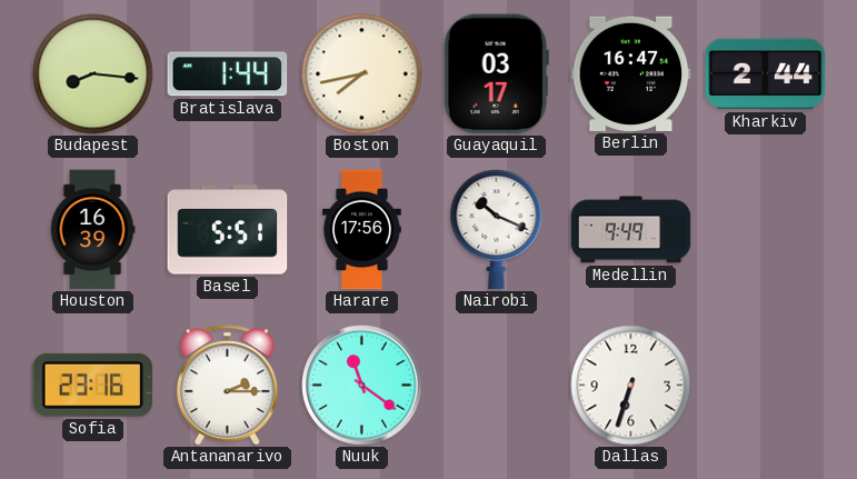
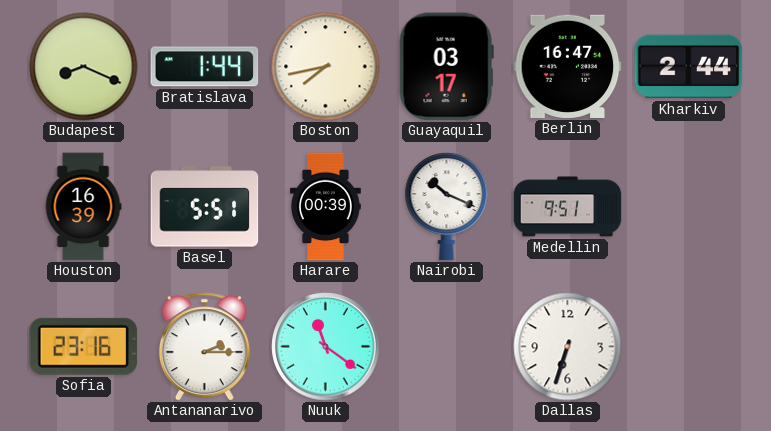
Budapest: 8:16 -> 8:19 (84, 67)
Harare: 17:56 -> 00:39 (325, 207)
Medellin: 9:49 -> 9:51 (568, 207)
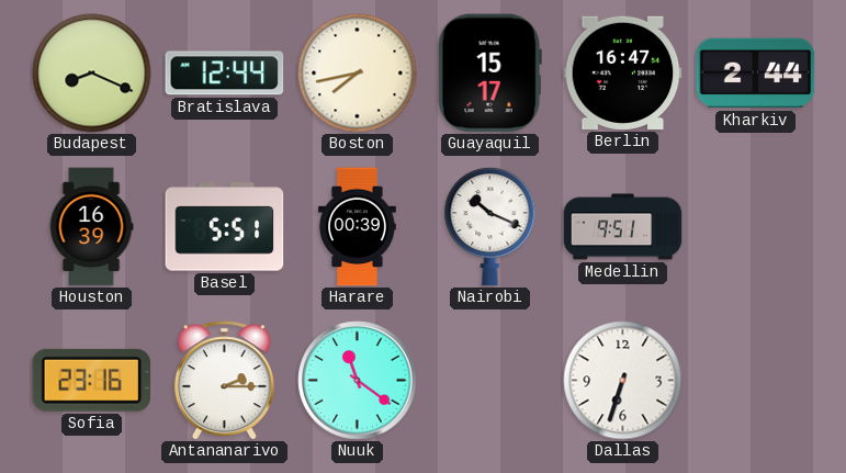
Bratislava: 1:44 -> 12:44 (225, 74)
Guayaquil: 03:17 -> 15:17 (489, 74)
